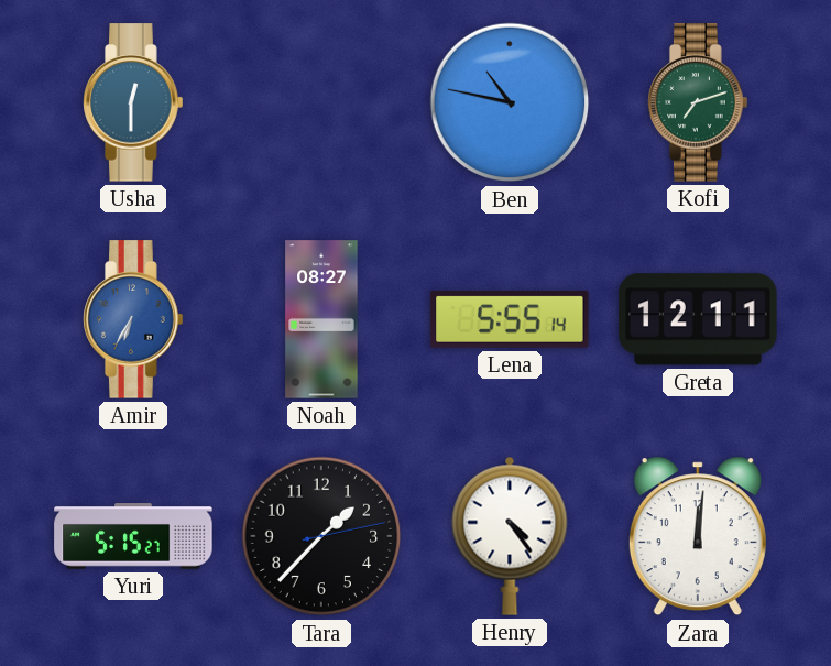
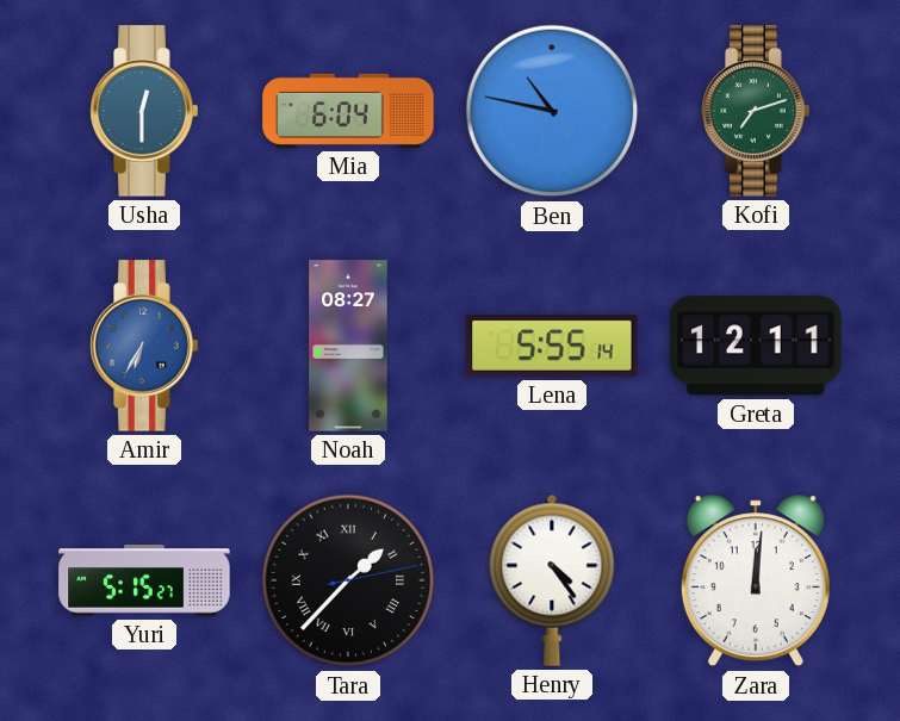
Mia: none -> 6:04 (348, 111)
Tara numerals: Arabic -> Roman (348, 580)
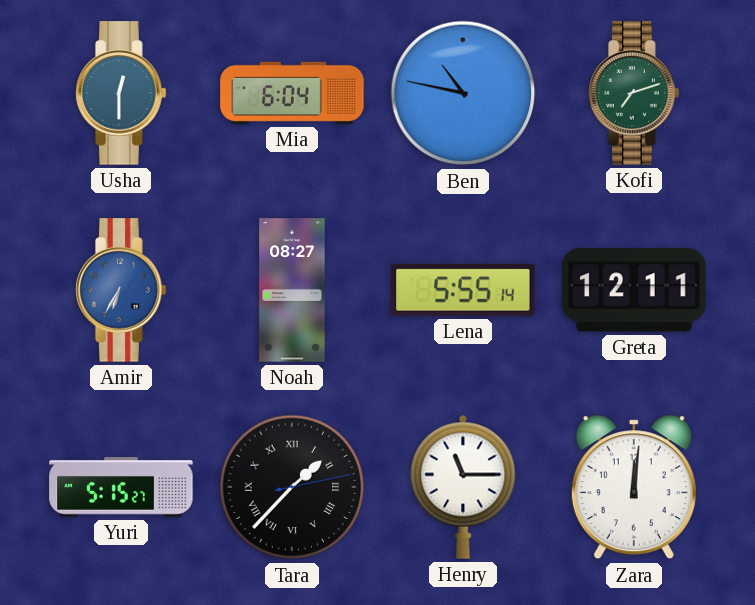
Henry: 4:24 -> 11:15 (463, 487)
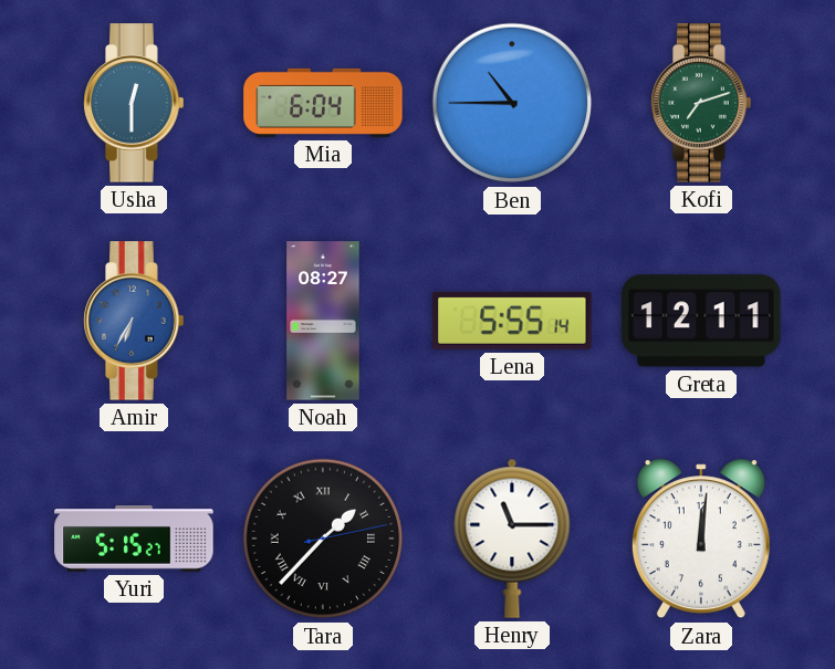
Ben: 10:47 -> 10:45 (512, 103)
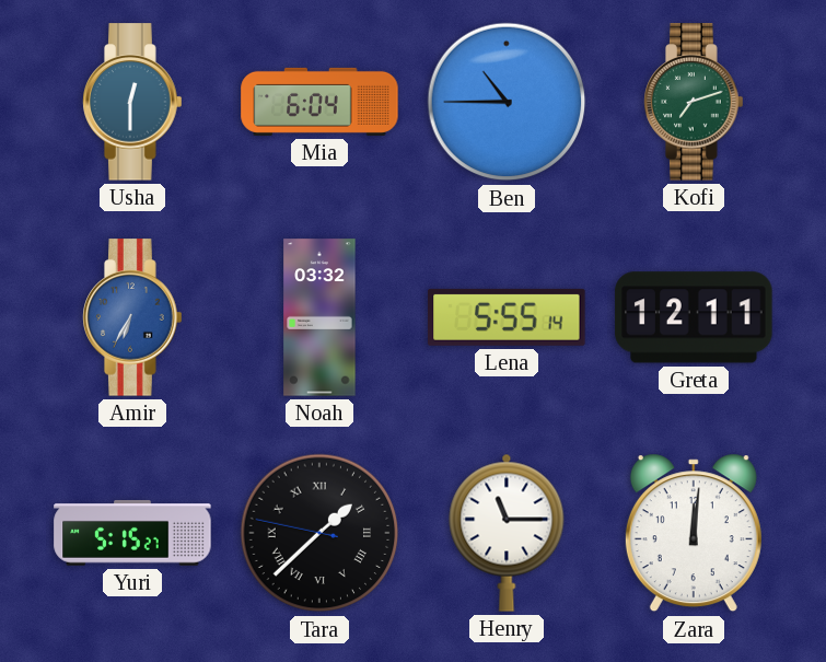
Noah: 08:27 -> 03:32 (319, 317)
Tara: 1:37:13 -> 1:37:47 (319, 533)
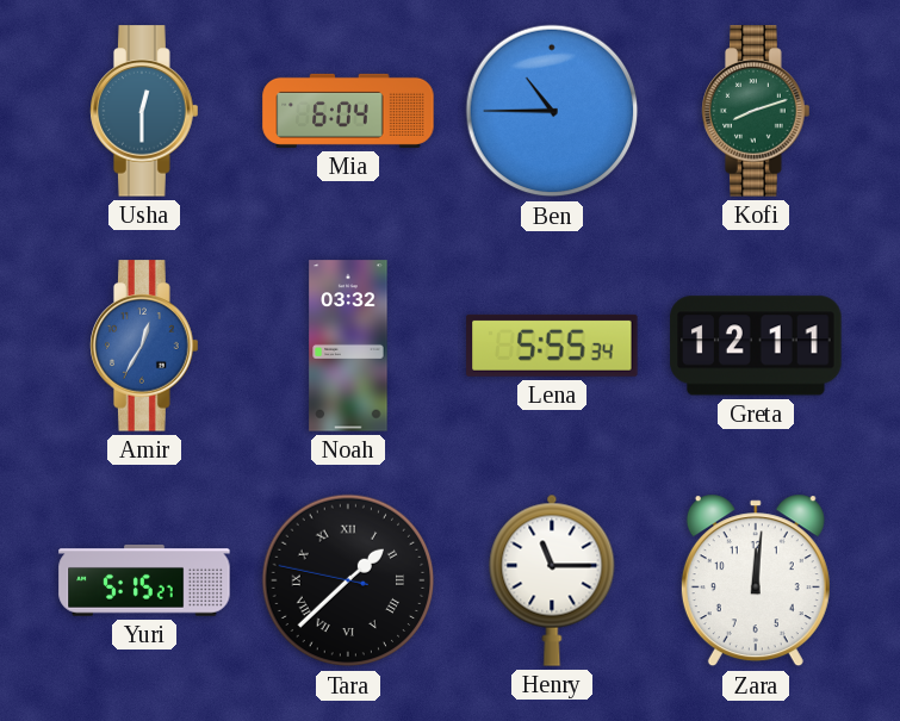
Kofi: 7:12 -> 8:12 (756, 111)
Amir: 6:35 -> 12:35 (144, 346)
Lena: 5:55:14 -> 5:55:34 (552, 346)
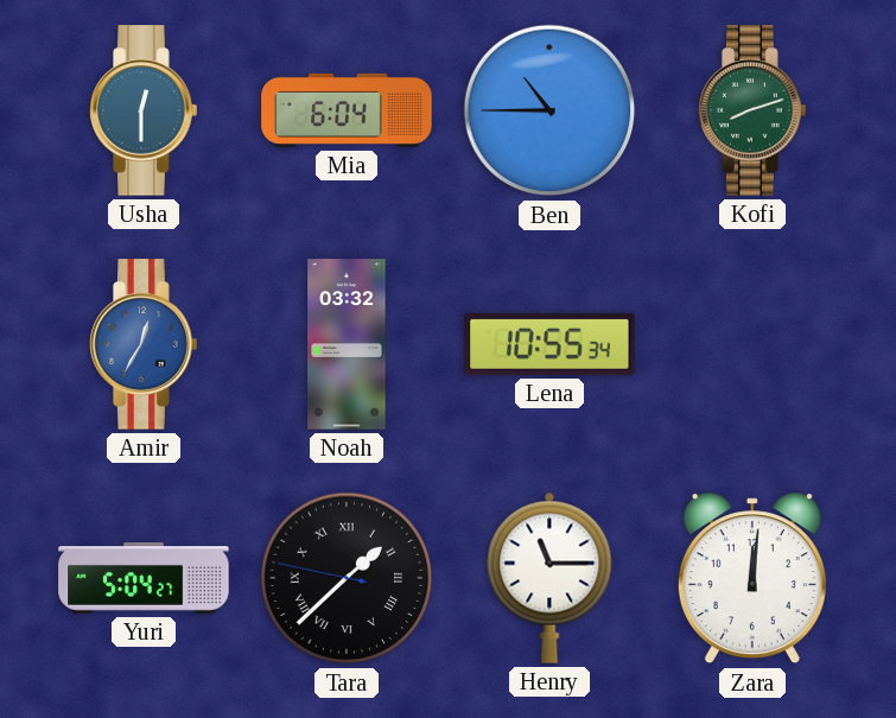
Lena: 5:55 -> 10:55 (549, 344)
Greta: 12:11 -> none (756, 346)
Yuri: 5:15 -> 5:04 (144, 578)
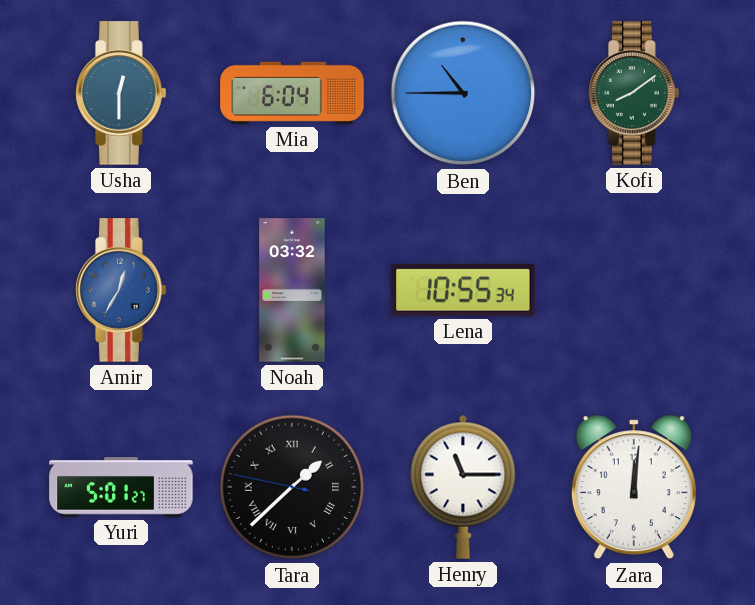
Kofi: 8:12 -> 8:09 (634, 93)
Yuri: 5:04 -> 5:01 (121, 487)
